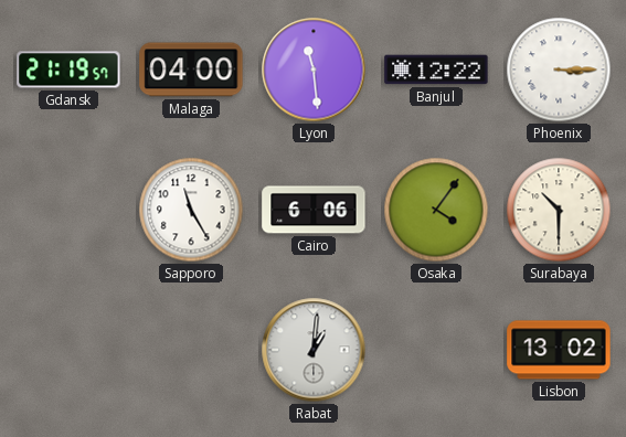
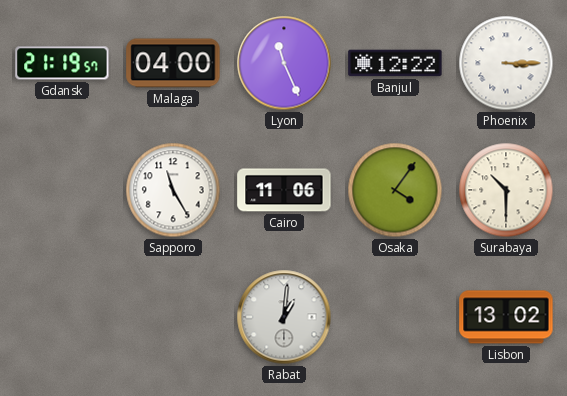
Lyon: 11:29 -> 11:26 (284, 63)
Cairo: 6:06 -> 11:06 (284, 190)
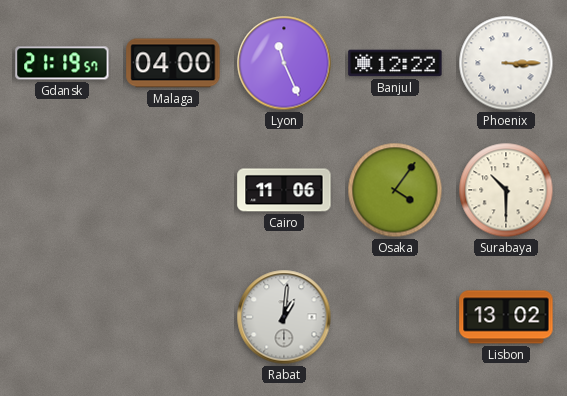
Sapporo: 11:25 -> none (173, 190)
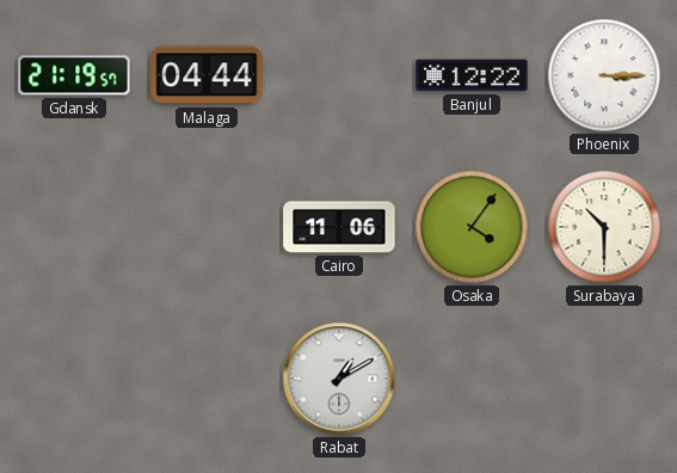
Malaga: 04:00 -> 04:44 (207, 75)
Lyon: 11:26 -> none (284, 63)
Rabat: 1:01 -> 1:10 (339, 379)
Lisbon: 13:02 -> none (506, 317)
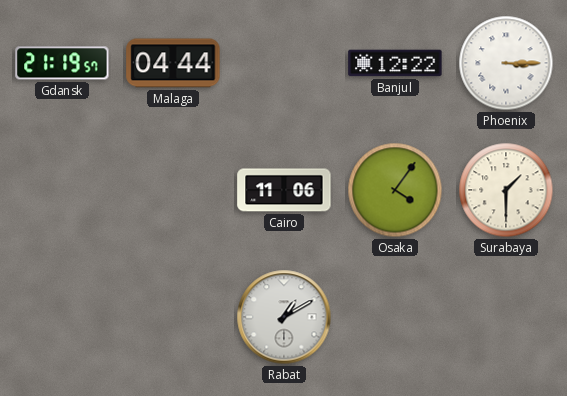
Surabaya: 10:30 -> 1:30 (506, 190)
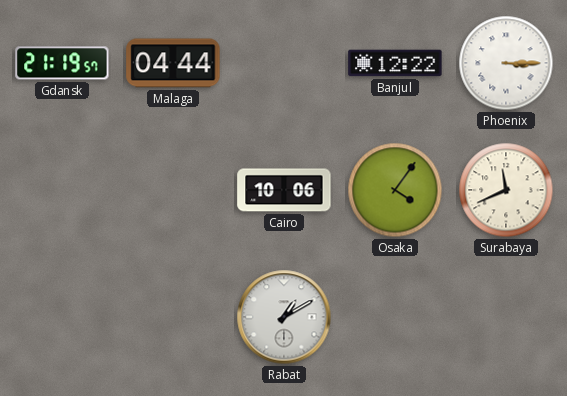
Cairo: 11:06 -> 10:06 (284, 190)
Surabaya: 1:30 -> 11:41 (506, 190)
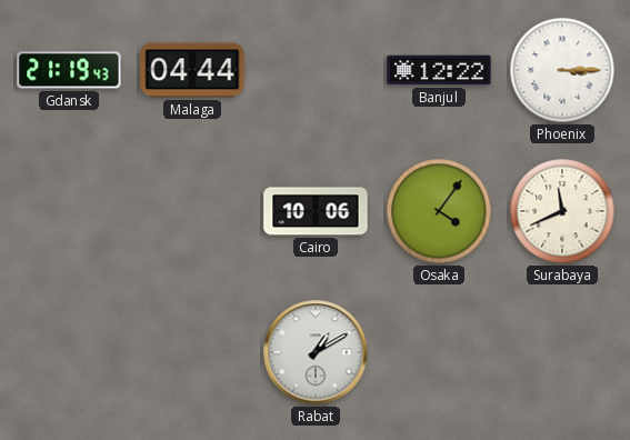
Gdansk: 21:19:57 -> 21:19:43 (69, 70)
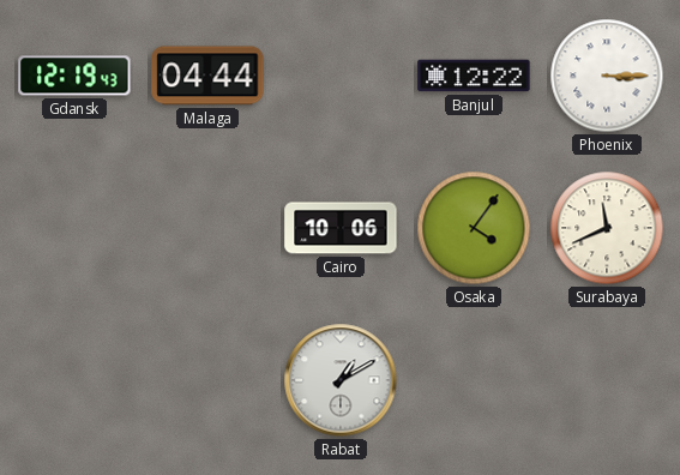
Gdansk: 21:19 -> 12:19 (74, 76)
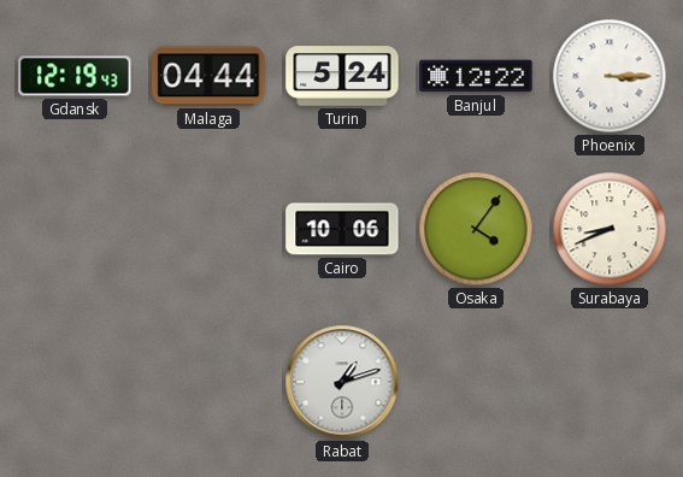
Turin: none -> 5:24 (342, 76)
Surabaya: 11:41 -> 8:41 (610, 229)
Rabat: 1:10 -> 1:12 (342, 382)
